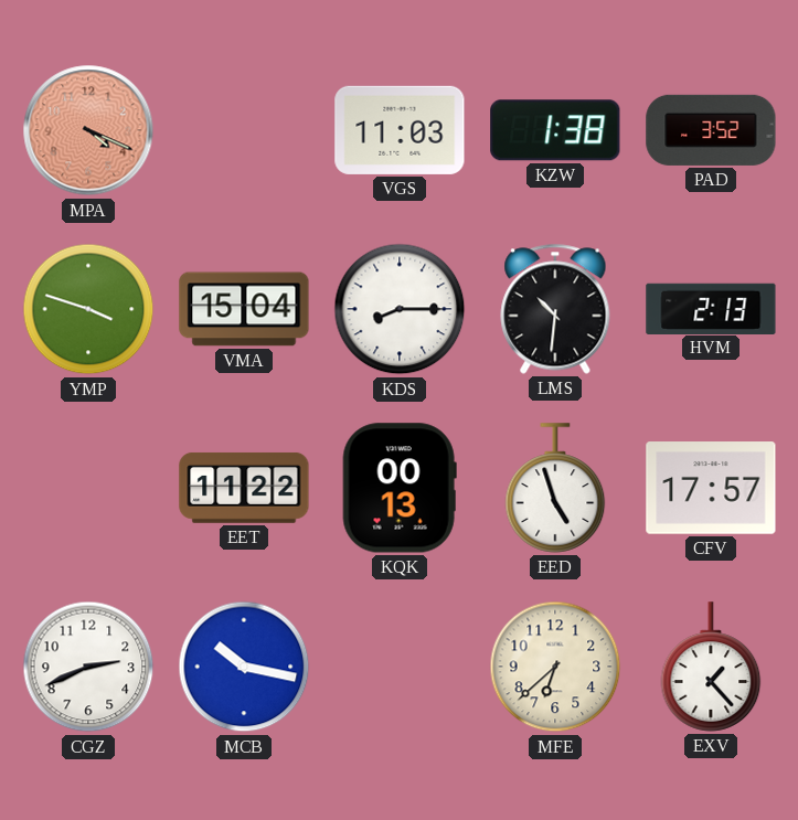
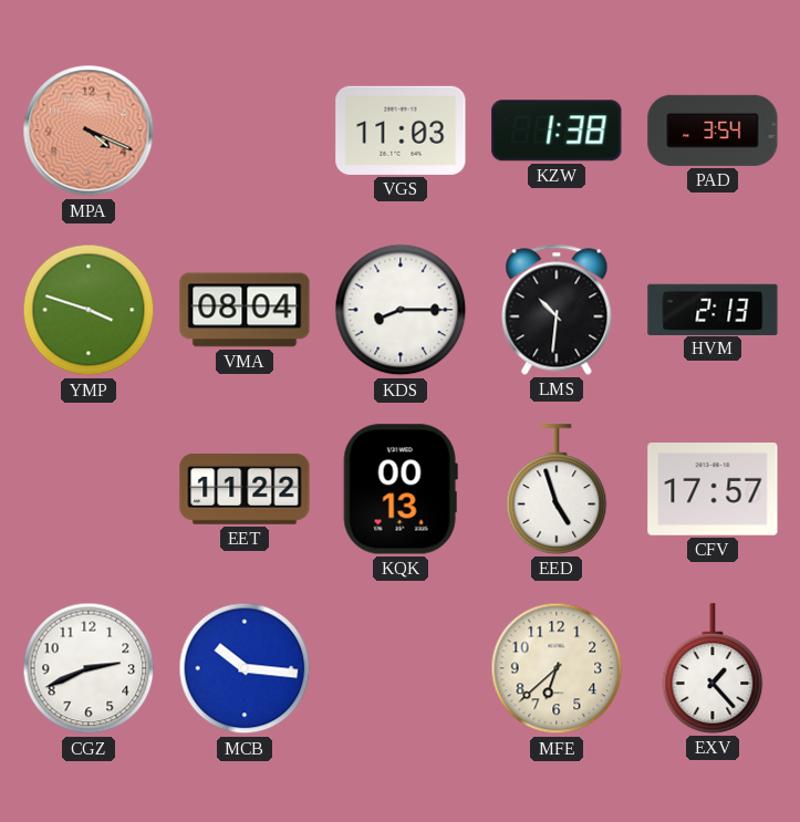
PAD: 3:52 -> 3:54 (713, 131)
VMA: 15:04 -> 08:04 (245, 310)
MCB: 10:17 -> 10:16 (245, 668)
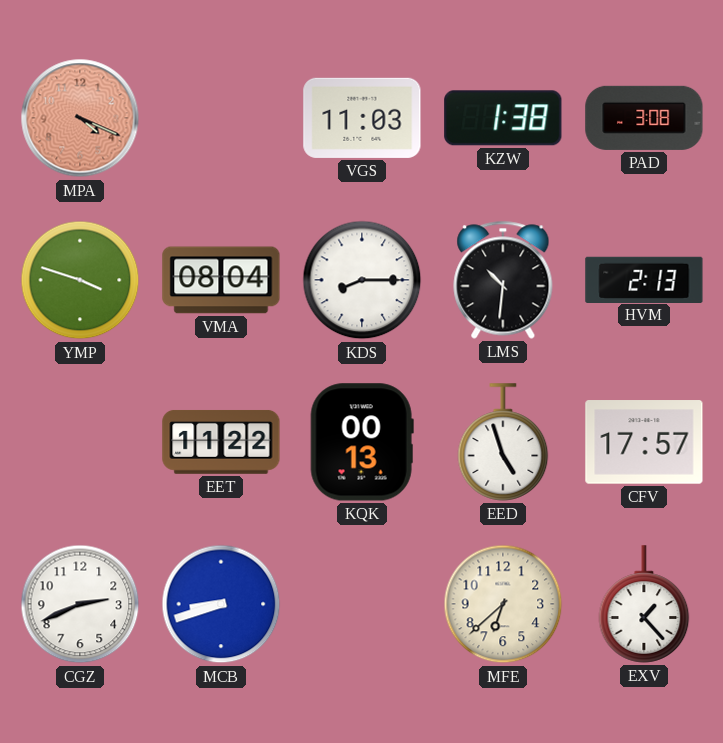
PAD: 3:54 -> 3:08 (644, 118)
MCB: 10:16 -> 8:42 (221, 604)
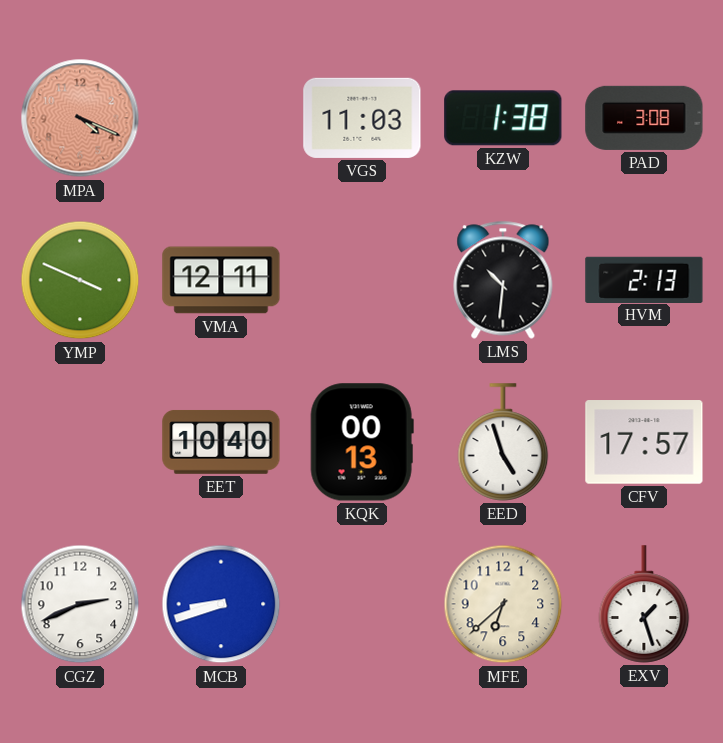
YMP: 3:48 -> 3:49 (80, 280)
VMA: 08:04 -> 12:11 (221, 280)
KDS: 8:15 -> none (362, 280)
EET: 11:22 -> 10:40 (221, 442)
EXV: 1:23 -> 1:27 (644, 604)
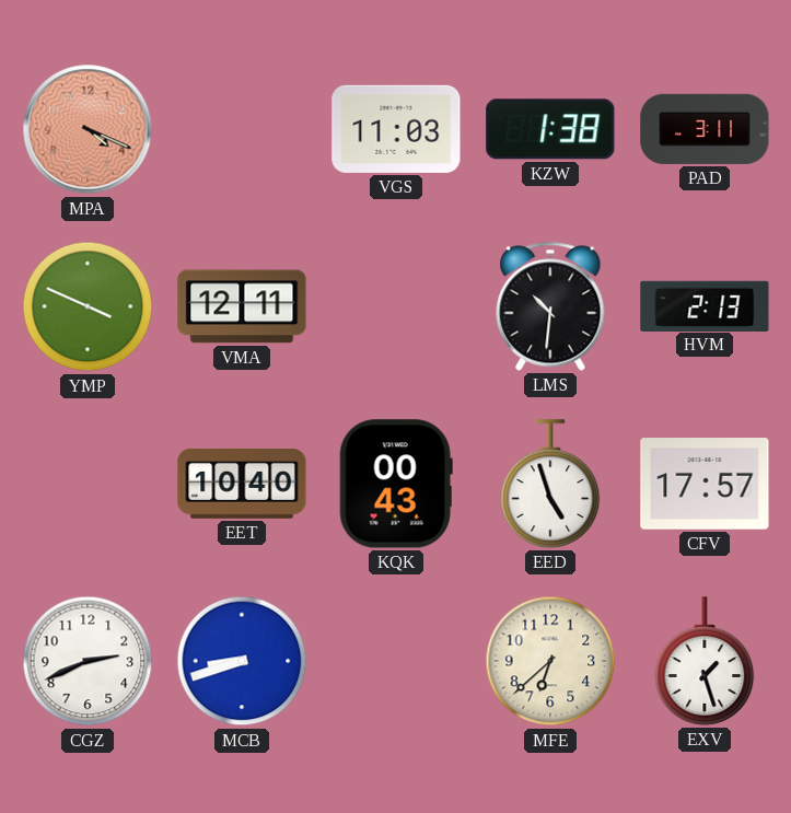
PAD: 3:08 -> 3:11 (705, 129)
KQK: 00:13 -> 00:43 (396, 484)
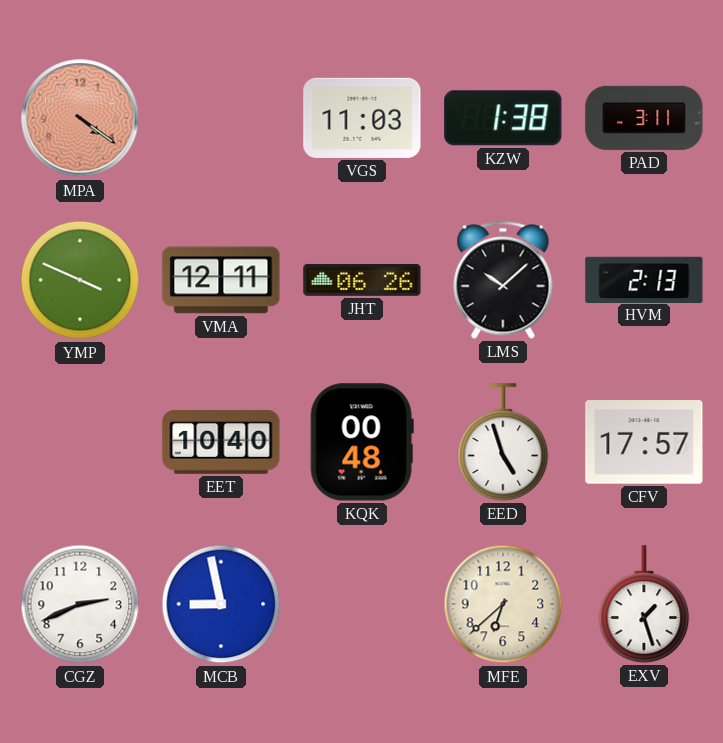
MPA: 4:19 -> 4:21 (80, 118)
JHT: none -> 06:26 (362, 280)
LMS: 10:31 -> 10:08 (503, 280)
KQK: 00:43 -> 00:48 (362, 442)
MCB: 8:42 -> 8:58 (221, 604)
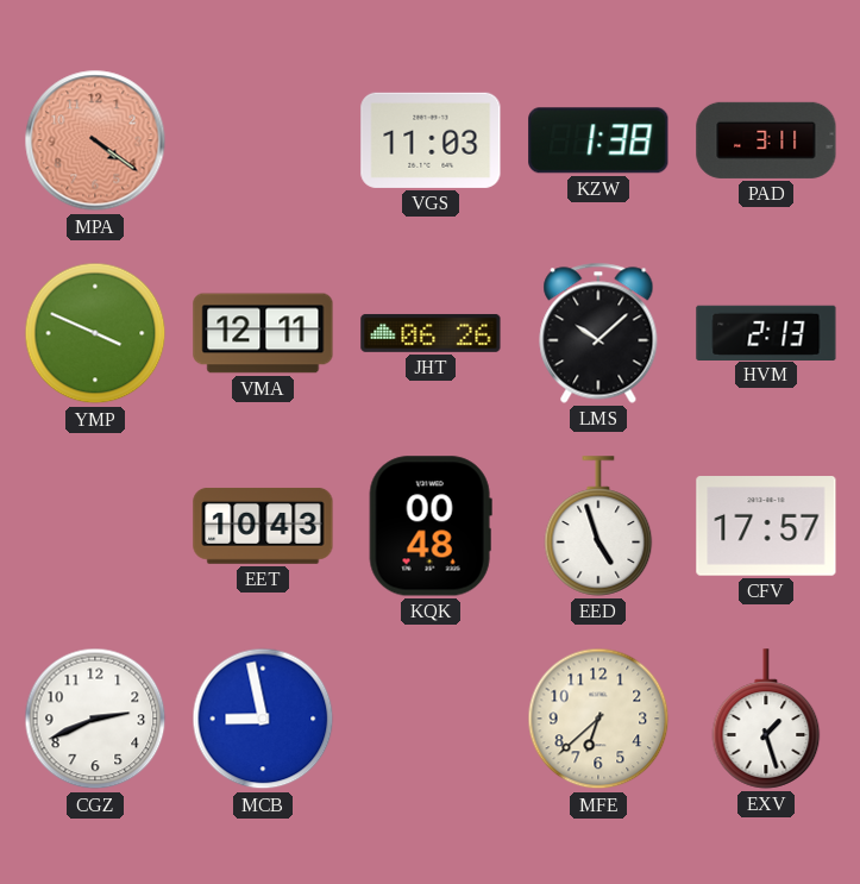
EET: 10:40 -> 10:43 (263, 526)
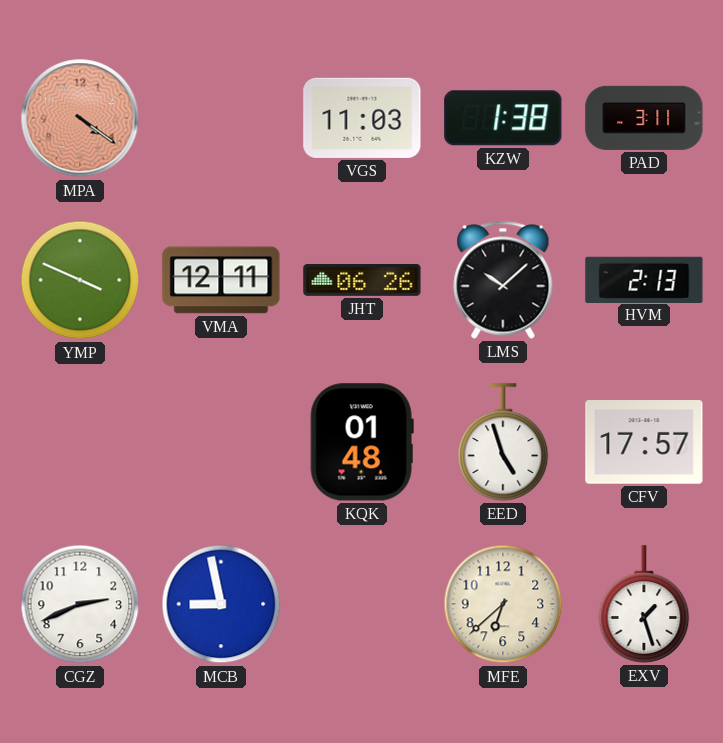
EET: 10:43 -> none (263, 526)
KQK: 00:48 -> 01:48 (362, 442)
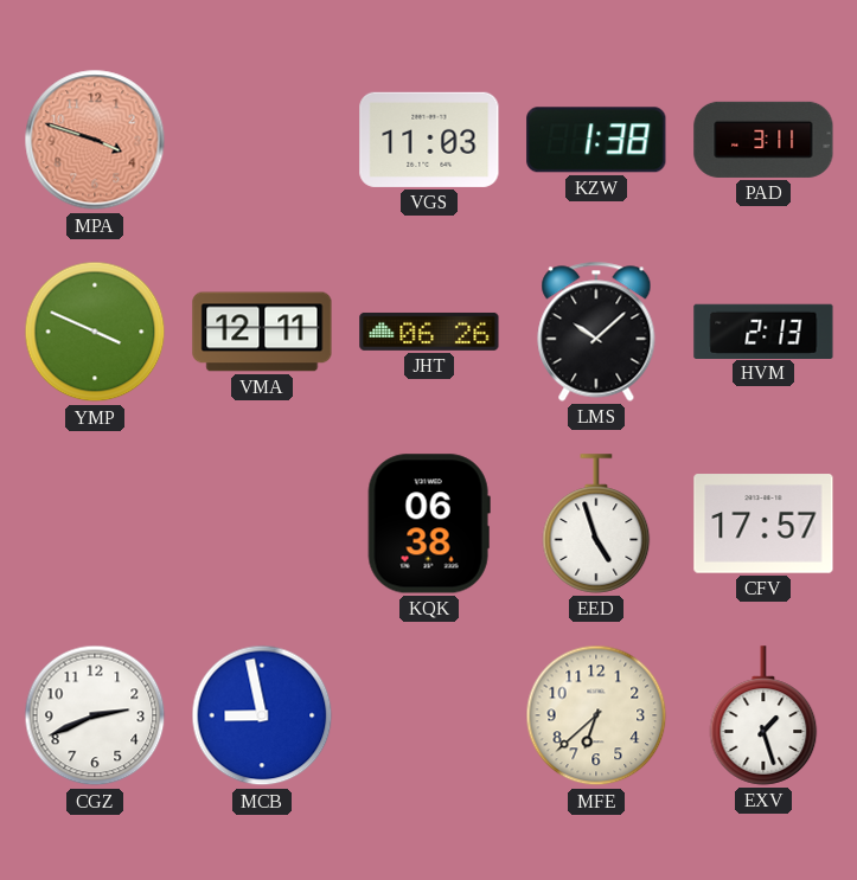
MPA: 4:21 -> 3:48 (95, 140)
KQK: 01:48 -> 06:38 (429, 523)
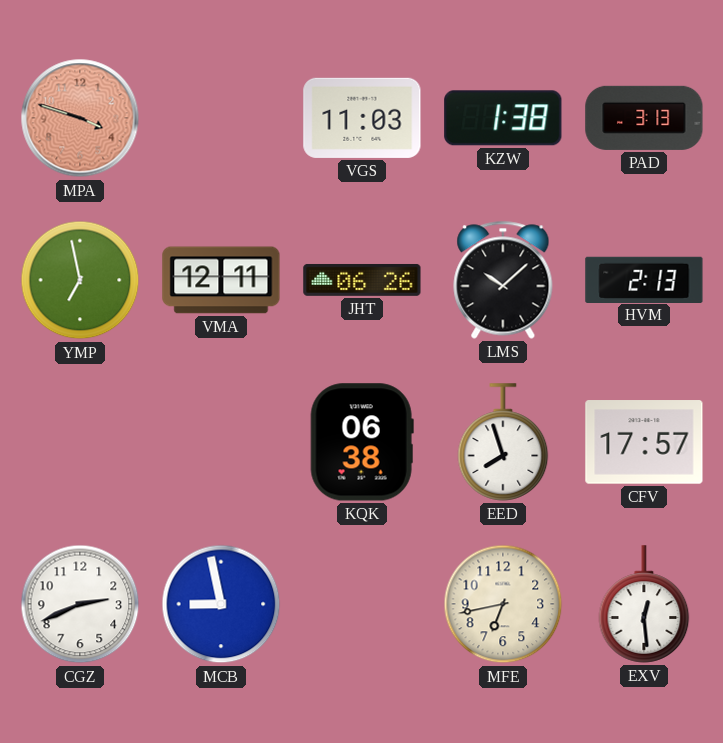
PAD: 3:11 -> 3:13 (644, 118)
YMP: 3:49 -> 6:58 (80, 280)
EED: 4:57 -> 7:57 (503, 442)
MFE: 6:38 -> 6:43 (503, 604)
EXV: 1:27 -> 12:29 (644, 604)
